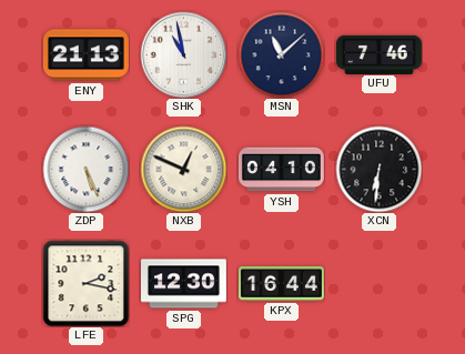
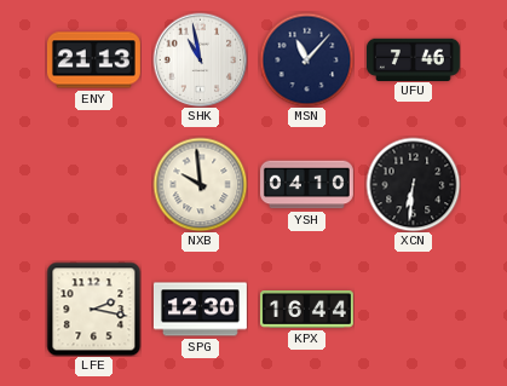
MSN: 11:08 -> 11:07 (306, 59)
ZDP: 5:26 -> none (85, 169)
NXB: 12:49 -> 9:59 (200, 184)
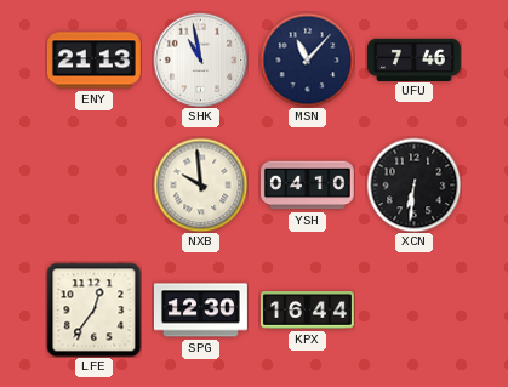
LFE: 2:17 -> 12:36 (93, 309)
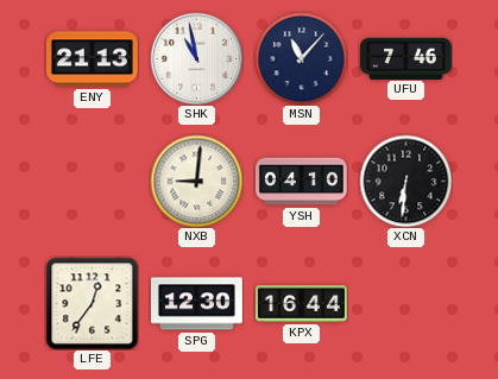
NXB: 9:59 -> 9:01 (196, 181)
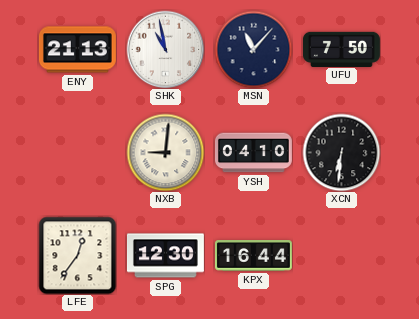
UFU: 7:46 -> 7:50 (341, 49)
